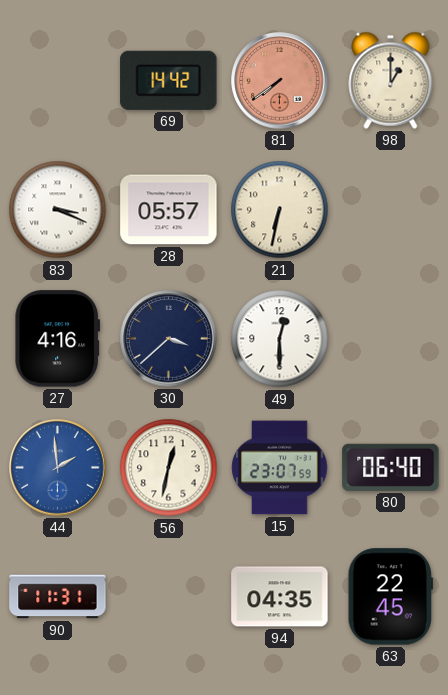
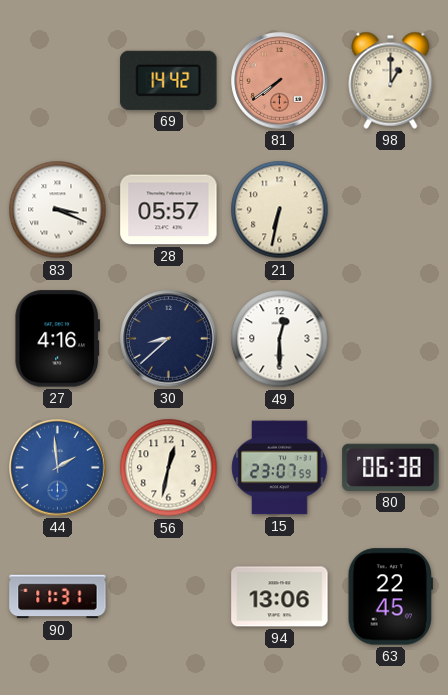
30: 3:38 -> 8:38 (169, 339)
80: 06:40 -> 06:38 (391, 467)
94: 04:35 -> 13:06 (280, 597)
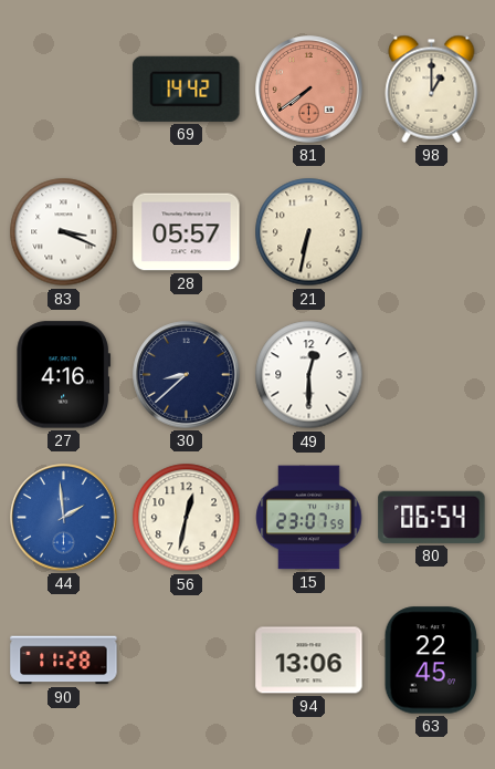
80: 06:38 -> 06:54 (432, 517)
90: 11:31 -> 11:28 (64, 661)
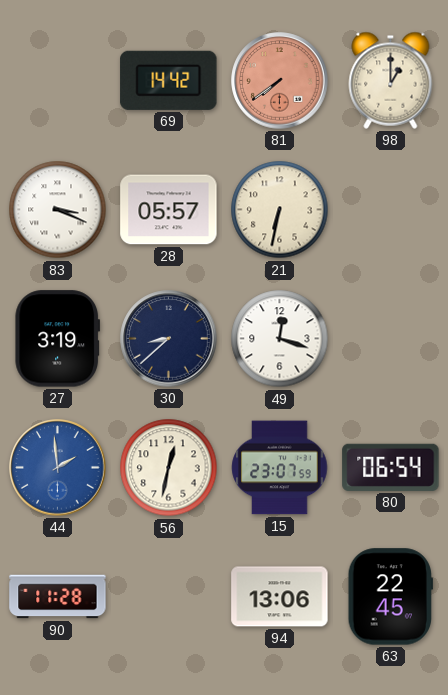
27: 4:16 -> 3:19 (58, 339)
49: 12:30 -> 12:18 (280, 339)
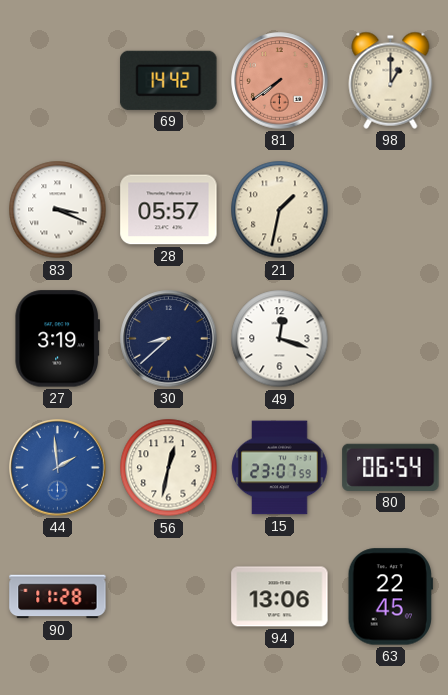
21: 6:32 -> 1:32 (280, 210)
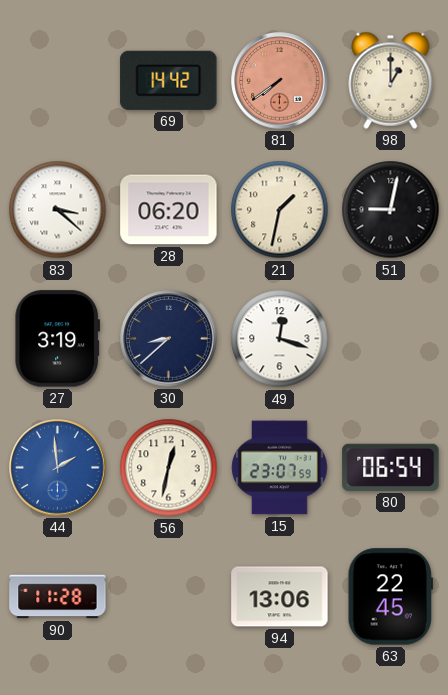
83: 3:19 -> 3:22 (58, 210)
28: 05:57 -> 06:20 (169, 210)
51: none -> 9:02 (391, 210)
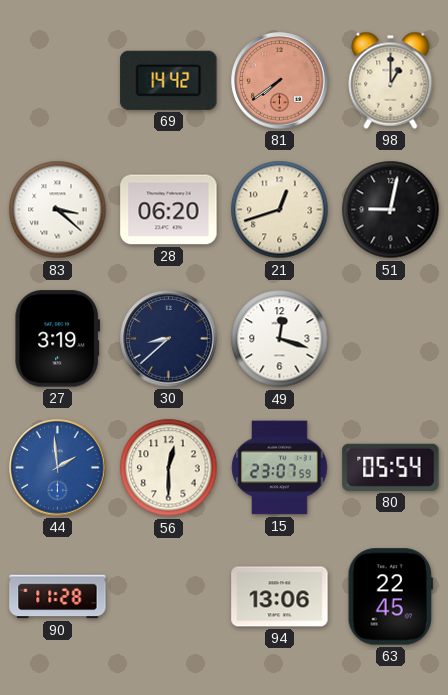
21: 1:32 -> 12:42 (280, 210)
56: 12:32 -> 12:30 (169, 468)
80: 06:54 -> 05:54 (391, 467)
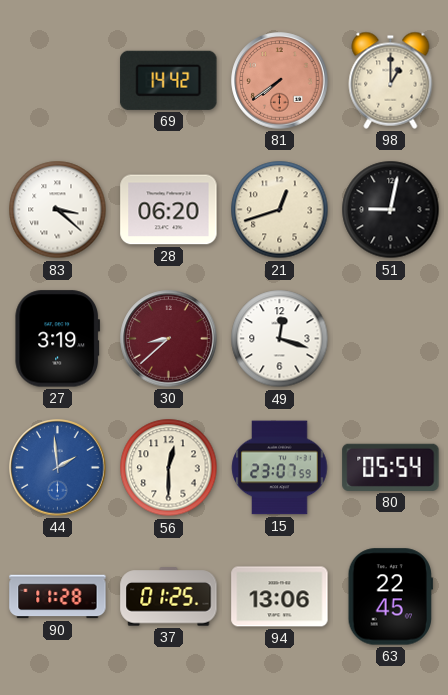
30 dial: navy -> burgundy (169, 339)
37: none -> 01:25 (169, 597)
